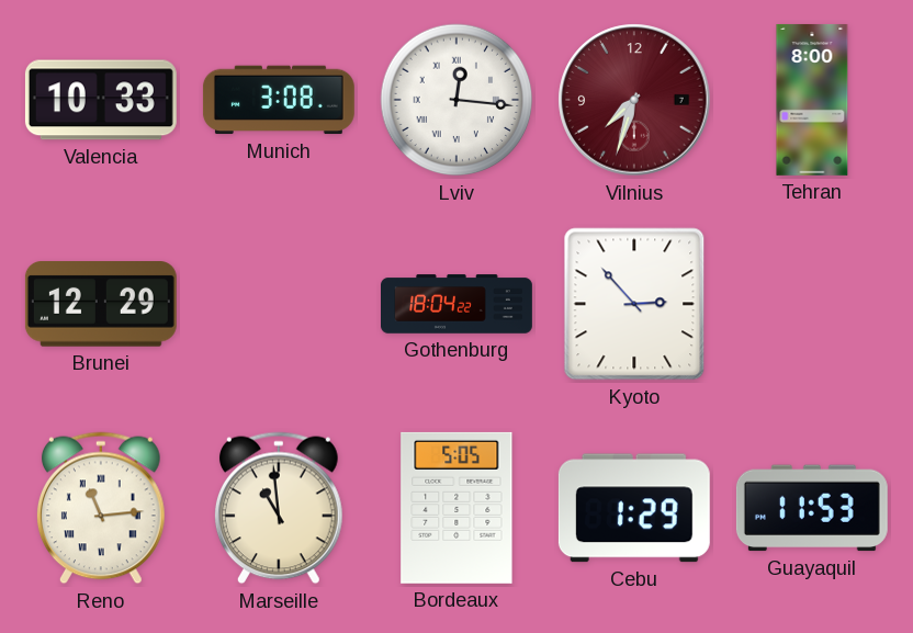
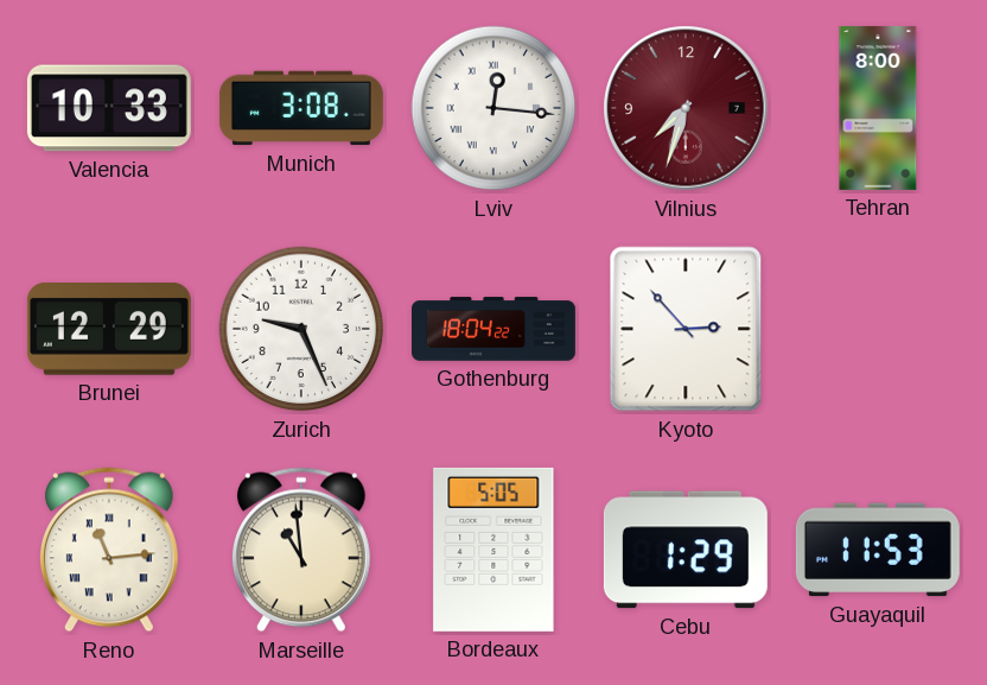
Zurich: none -> 9:26 (301, 329)
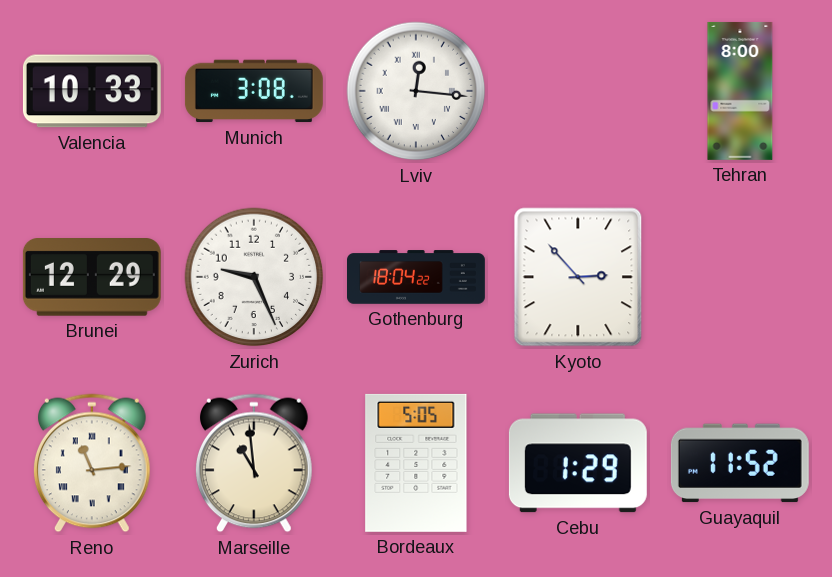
Vilnius: 7:33 -> none (686, 108)
Guayaquil: 11:53 -> 11:52 (740, 463)
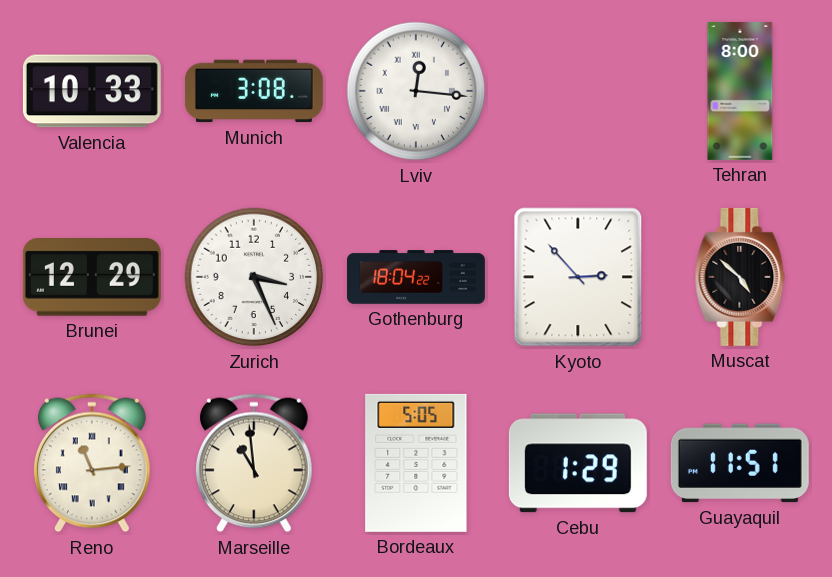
Zurich: 9:26 -> 3:26 (254, 277)
Muscat: none -> 4:52 (740, 277)
Guayaquil: 11:52 -> 11:51 (740, 463)
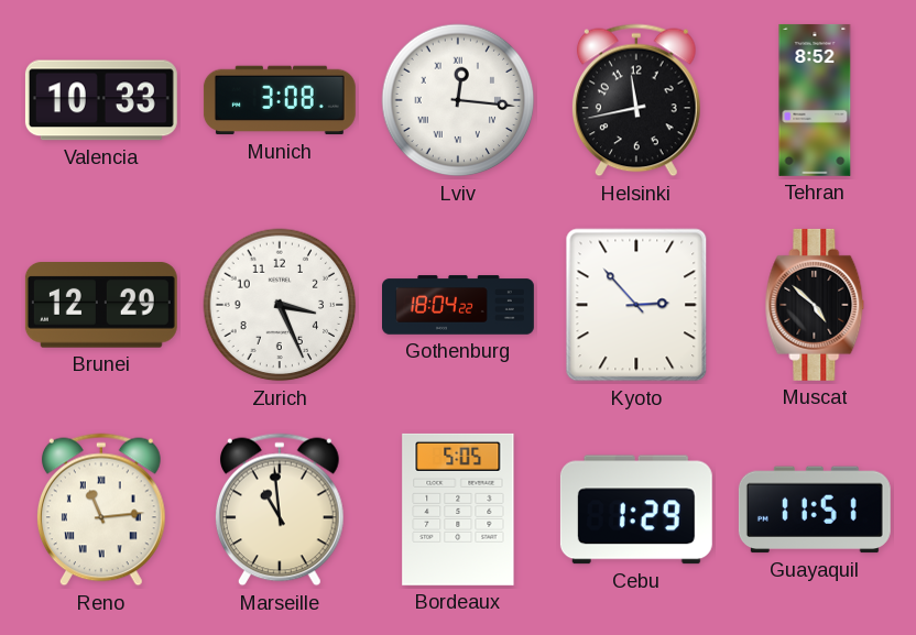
Helsinki: none -> 11:43 (636, 100)
Tehran: 8:00 -> 8:52 (815, 100)
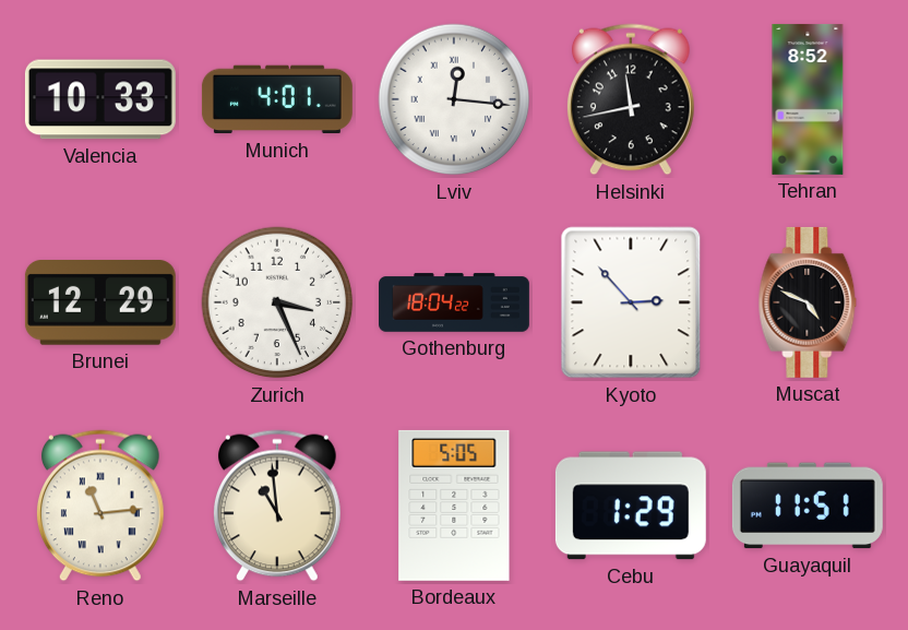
Munich: 3:08 -> 4:01 (277, 99)
Muscat: 4:52 -> 4:49 (808, 302)
